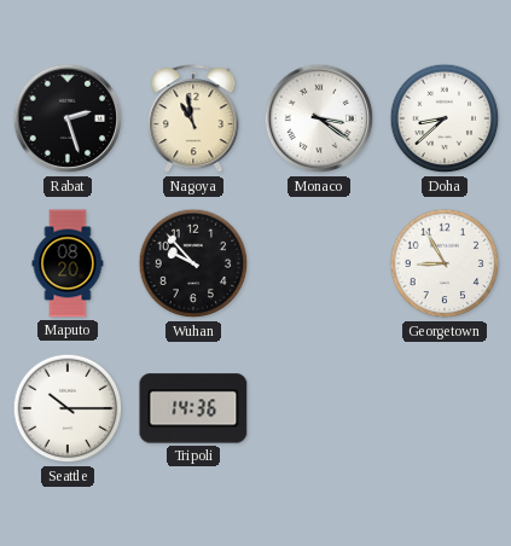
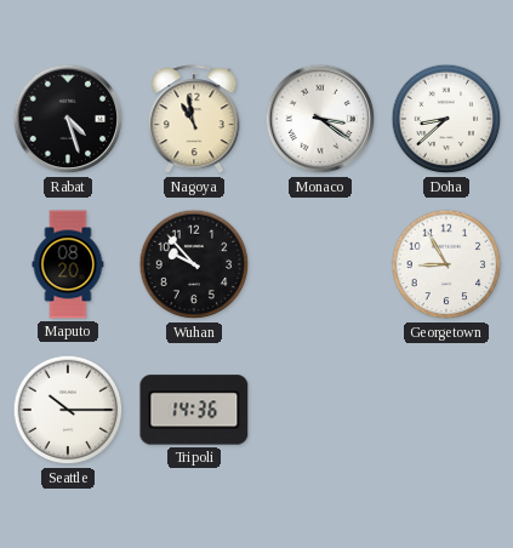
Rabat: 2:27 -> 4:27 (68, 119)
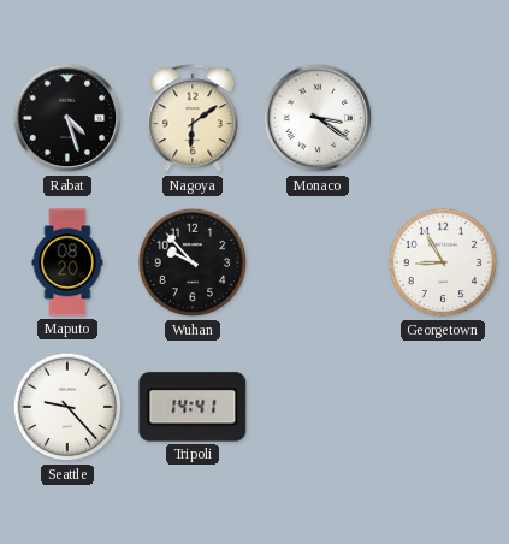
Nagoya: 10:58 -> 6:09 (193, 119)
Doha: 8:38 -> none (446, 119)
Seattle: 10:15 -> 9:23 (67, 407)
Tripoli: 14:36 -> 14:41 (193, 407)
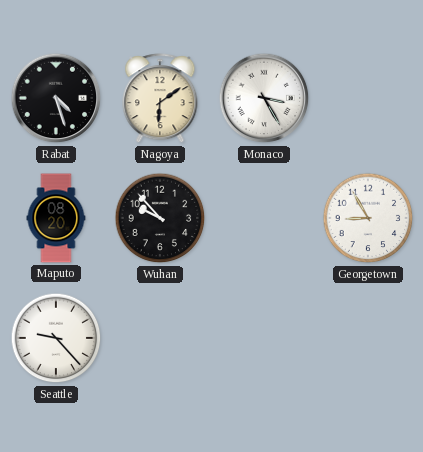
Monaco: 3:21 -> 3:25 (264, 98)
Tripoli: 14:41 -> none (193, 407)
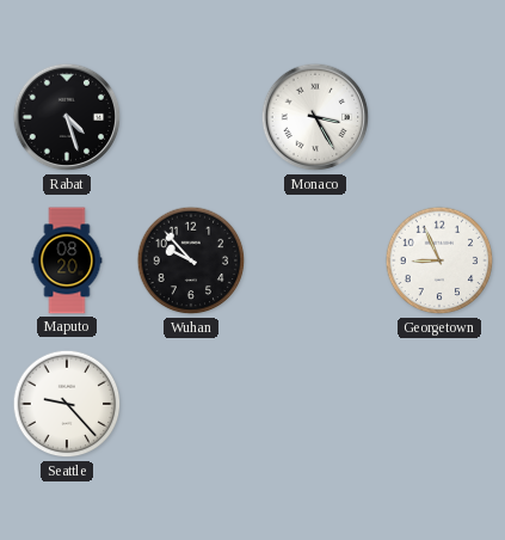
Nagoya: 6:09 -> none (160, 99)
Georgetown: 8:55 -> 8:56 (439, 260)
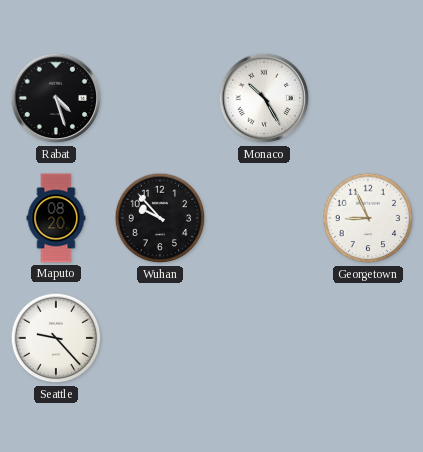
Monaco: 3:25 -> 10:25 (264, 98)
